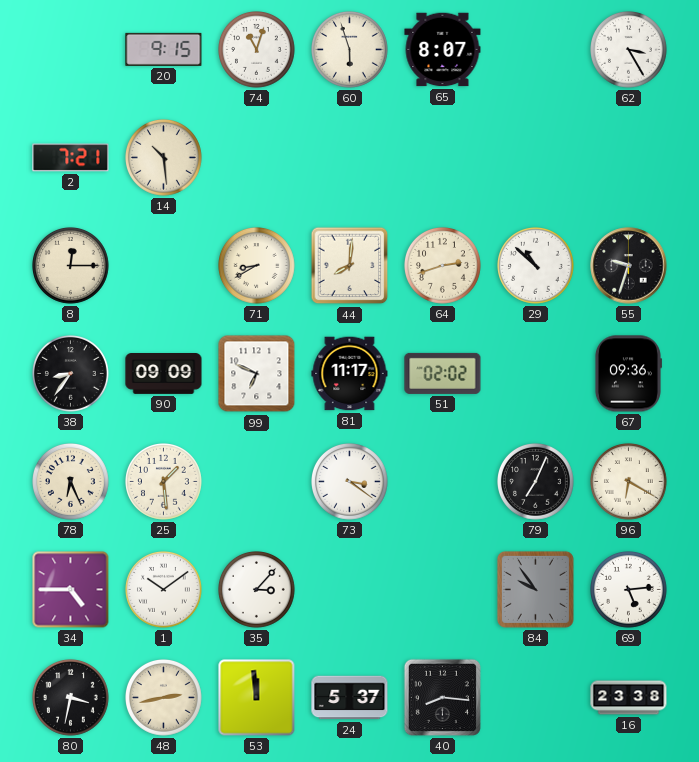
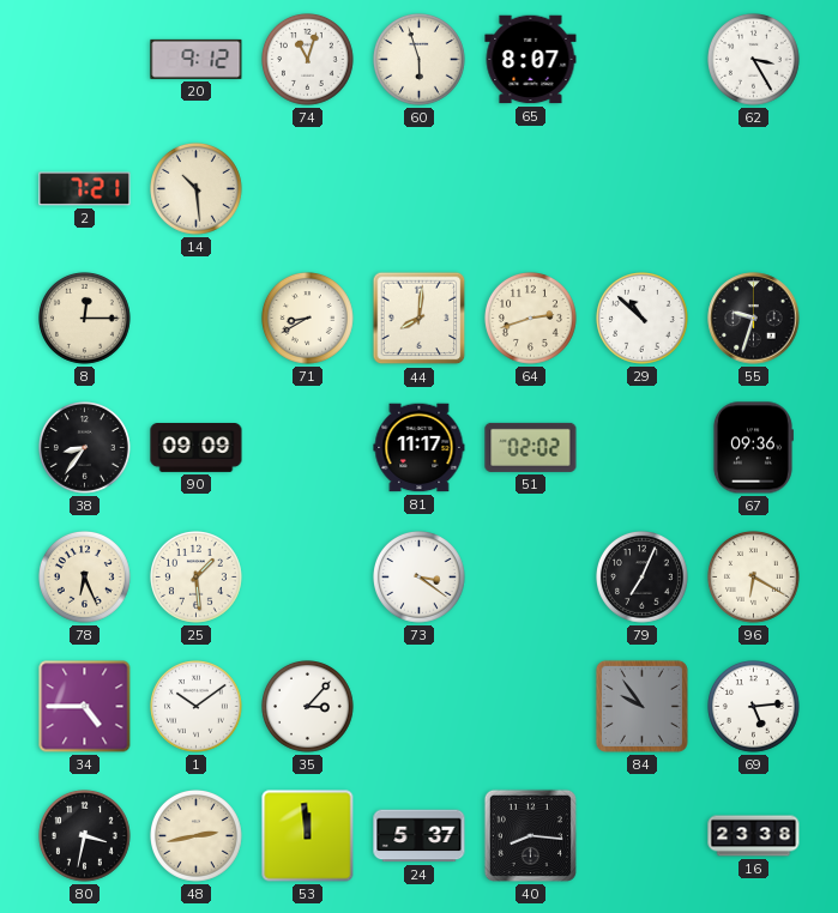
20: 9:15 -> 9:12 (197, 59)
99: 6:49 -> none (257, 374)
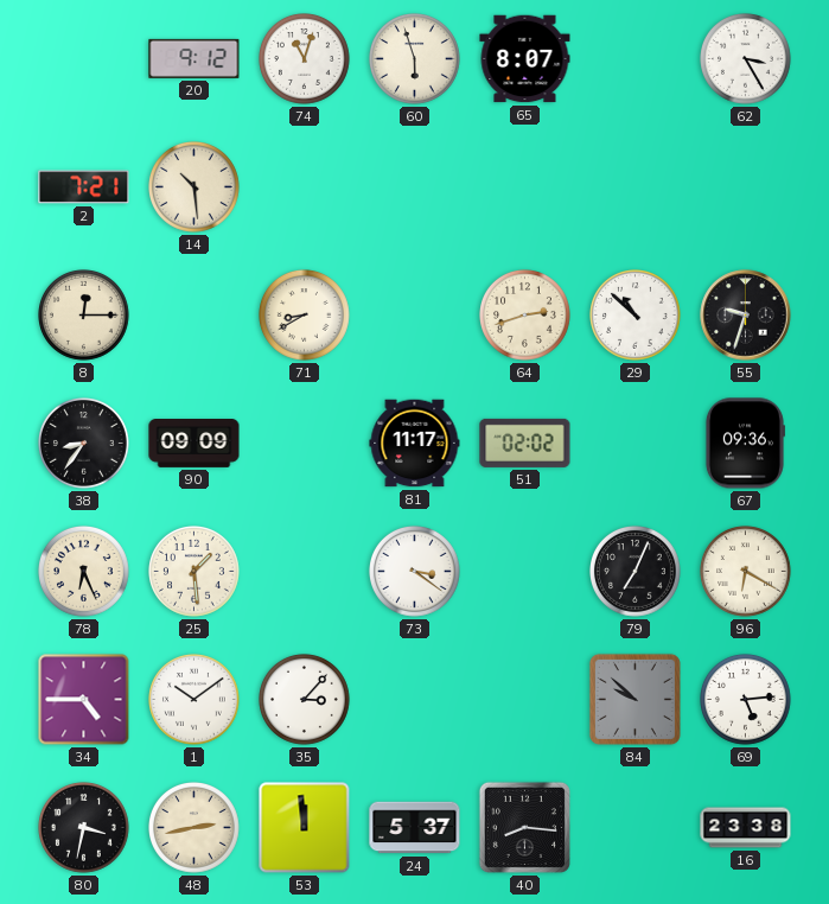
44: 8:01 -> none (420, 319)
84: 9:54 -> 9:52 (634, 699)
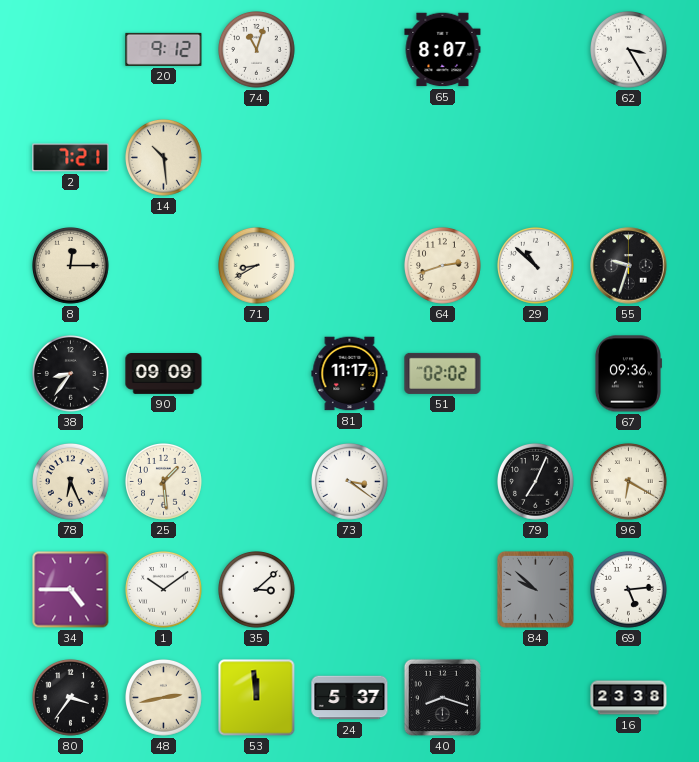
60: 5:57 -> none (415, 59)
35: 3:07 -> 3:08 (257, 590)
80: 3:32 -> 3:36 (71, 698)
40: 8:16 -> 8:18 (442, 697)
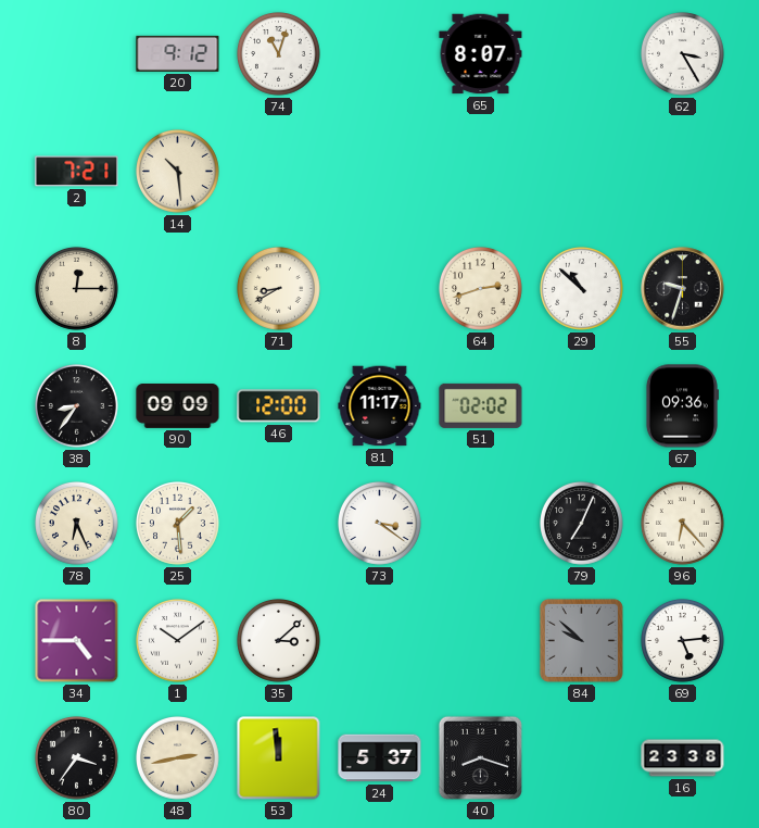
46: none -> 12:00 (279, 406)
96: 6:20 -> 6:23 (683, 524)
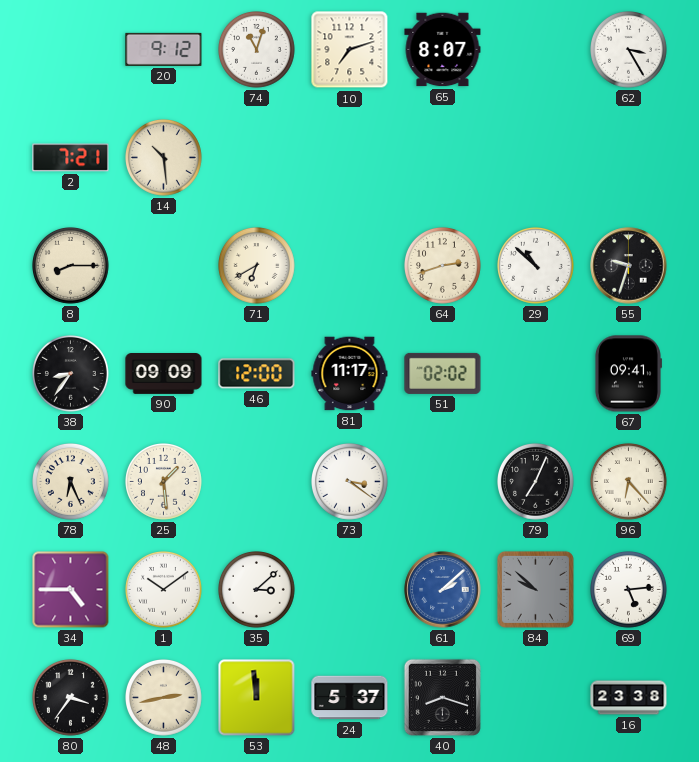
10: none -> 7:12 (350, 50)
8: 12:15 -> 8:15 (71, 266)
71: 8:40 -> 6:40 (257, 266)
67: 09:36 -> 09:41 (628, 374)
61: none -> 2:08 (443, 590)
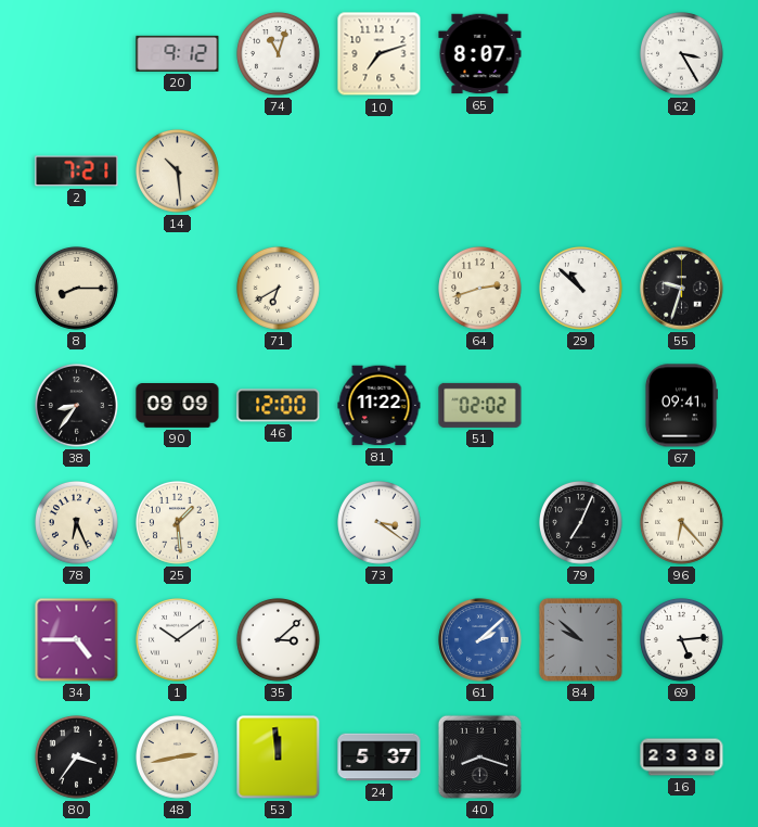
81: 11:17 -> 11:22 (380, 406)
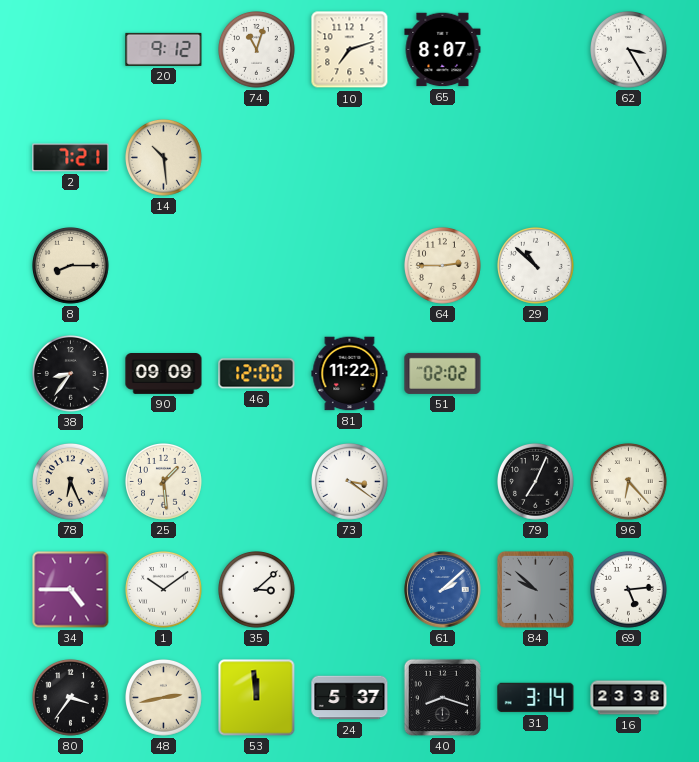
71: 6:40 -> none (279, 289)
64: 2:42 -> 2:45 (443, 266)
55: 9:33 -> none (682, 289)
67: 09:41 -> none (681, 406)
31: none -> 3:14 (536, 698)
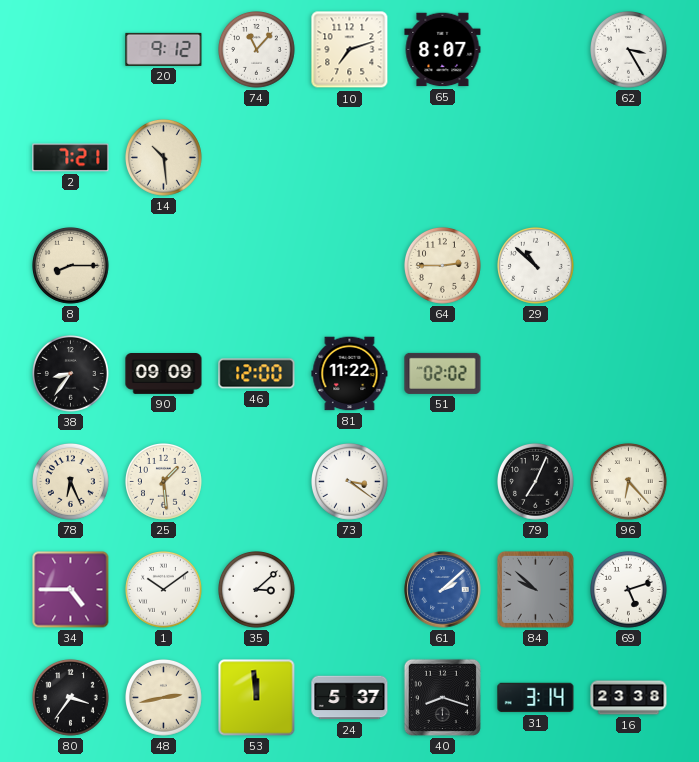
74: 11:03 -> 11:07 (257, 50)
69: 5:14 -> 5:12 (629, 590)
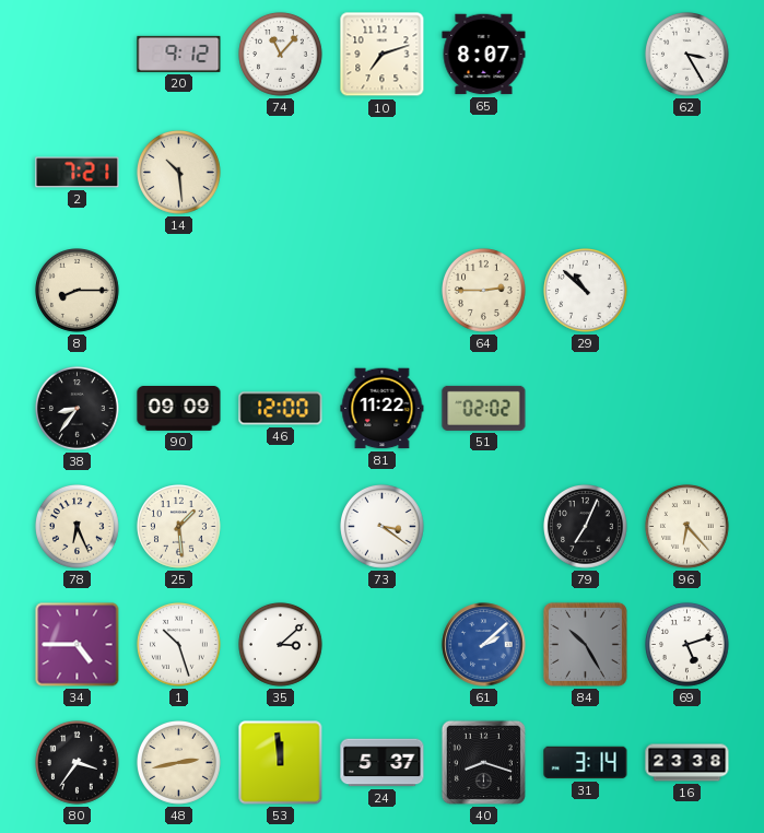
1: 10:09 -> 10:27 (179, 645)
84: 9:52 -> 10:25 (585, 644)
